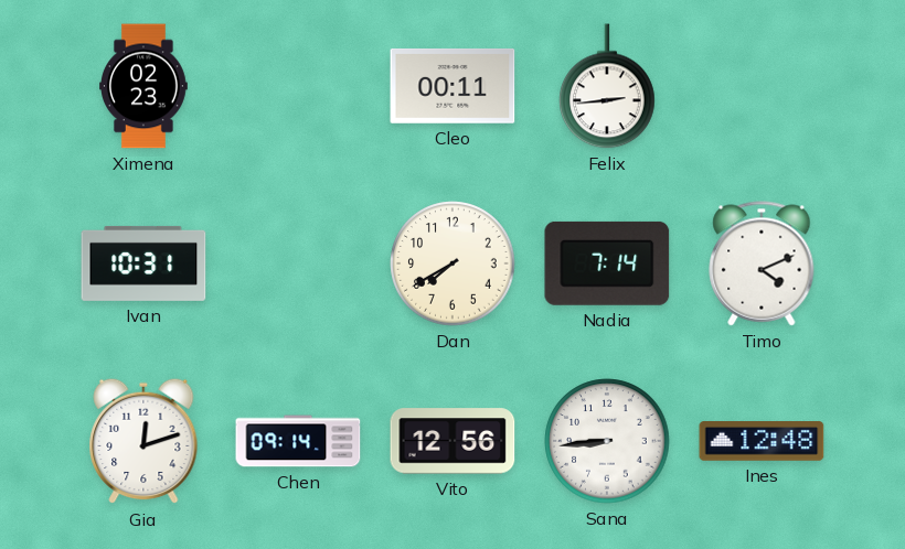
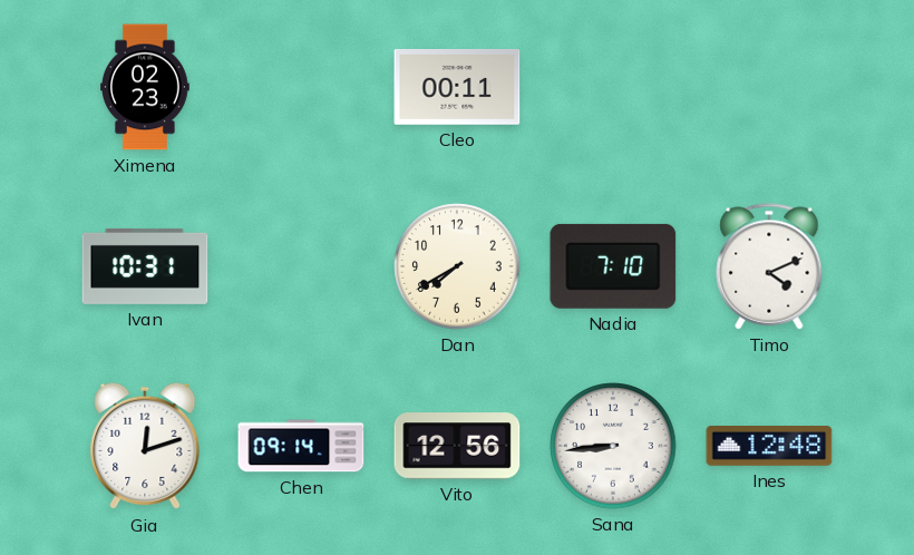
Felix: 2:44 -> none (608, 86)
Nadia: 7:14 -> 7:10 (613, 266)
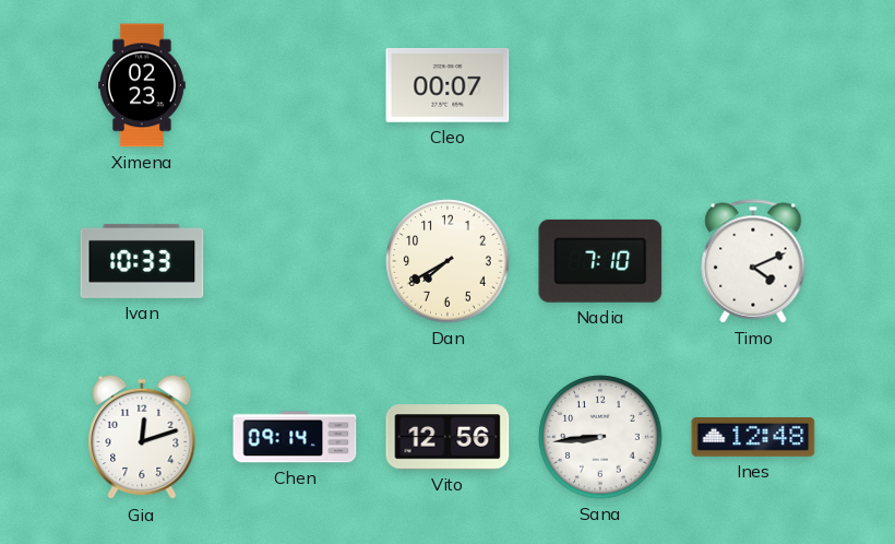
Cleo: 00:11 -> 00:07 (448, 85)
Ivan: 10:31 -> 10:33 (142, 261)
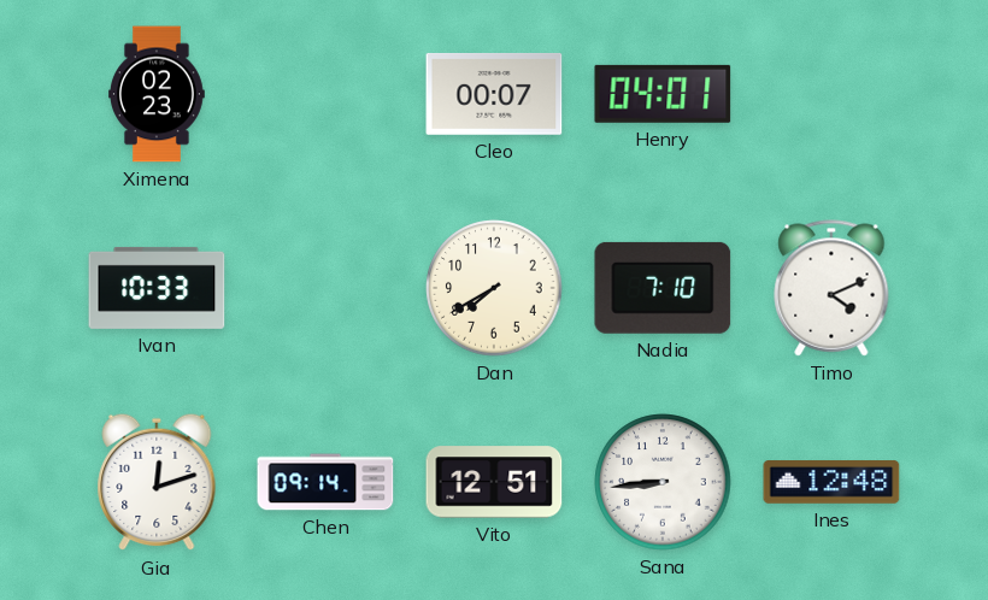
Henry: none -> 04:01 (663, 94)
Vito: 12:56 -> 12:51 (494, 482)
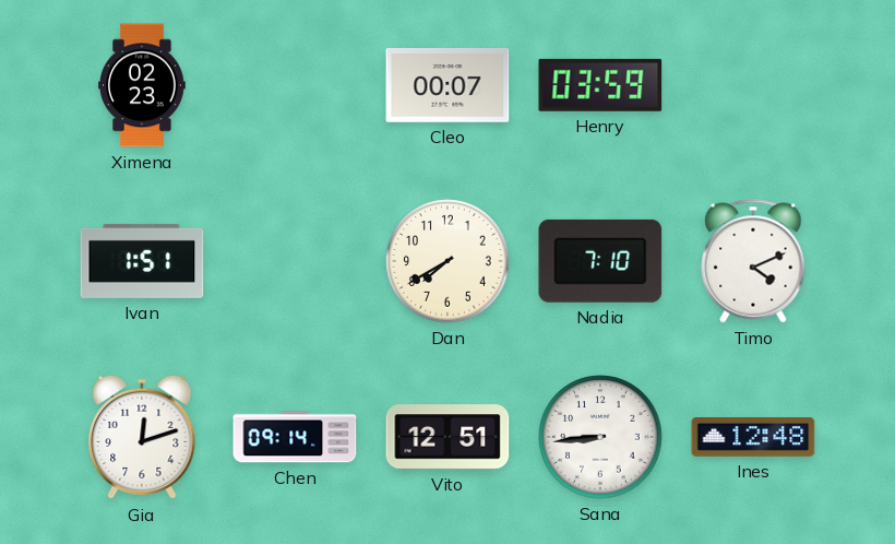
Henry: 04:01 -> 03:59 (600, 85)
Ivan: 10:33 -> 1:51 (142, 261)
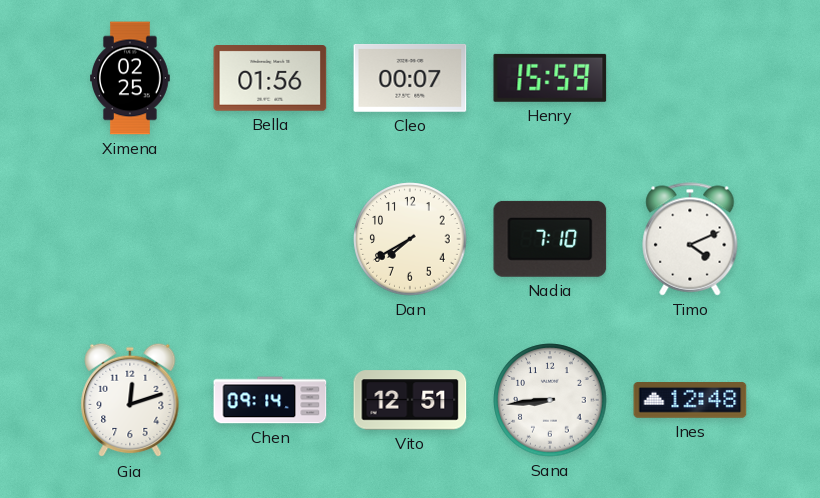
Ximena: 02:23 -> 02:25 (131, 78)
Bella: none -> 01:56 (270, 79)
Henry: 03:59 -> 15:59 (550, 78)
Ivan: 1:51 -> none (142, 261)
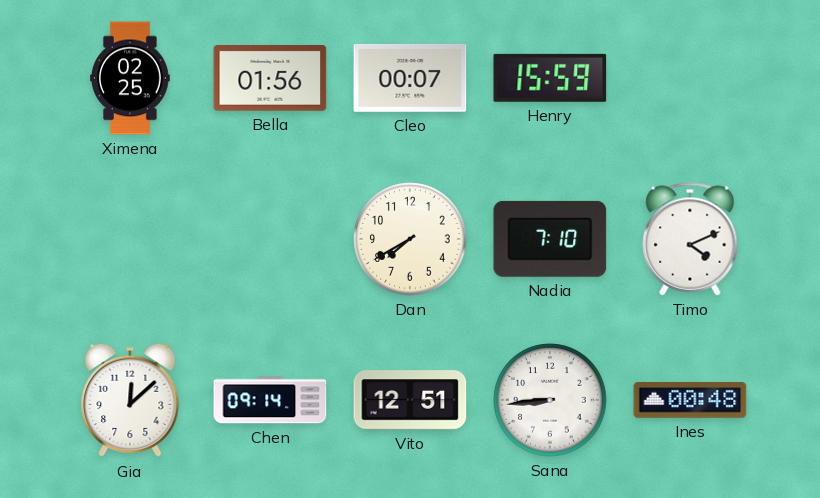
Gia: 12:12 -> 12:08 (130, 400)
Ines: 12:48 -> 00:48 (690, 401)
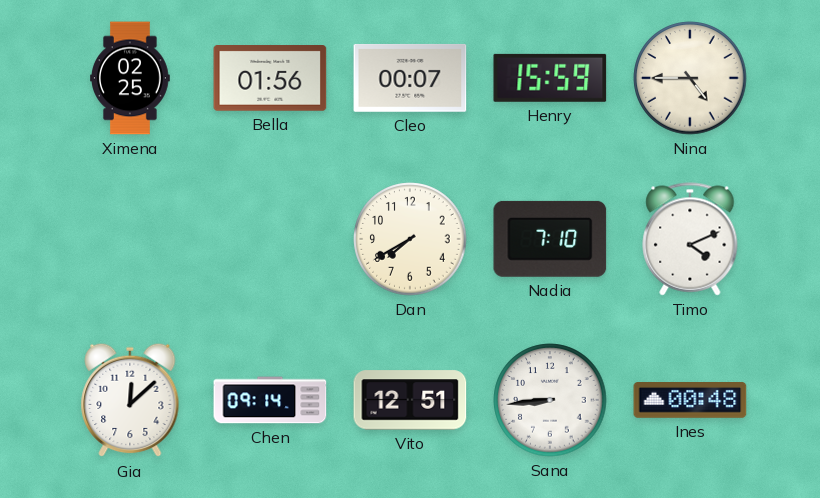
Nina: none -> 4:45 (690, 78)
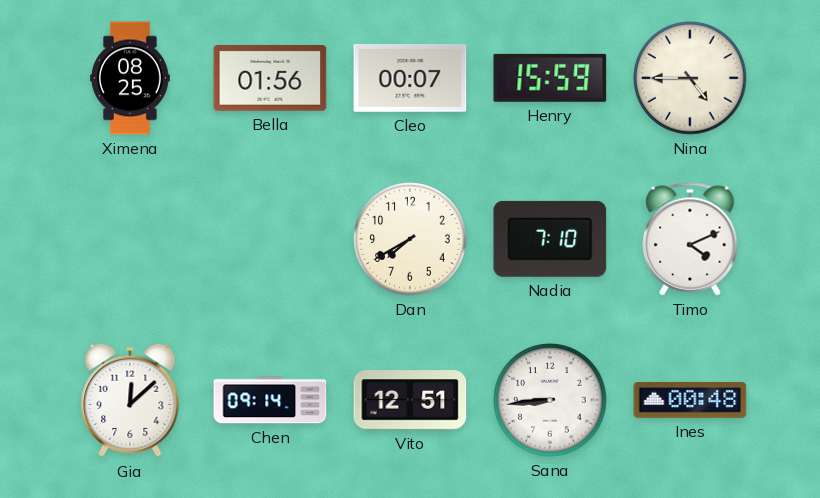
Ximena: 02:25 -> 08:25 (131, 78)
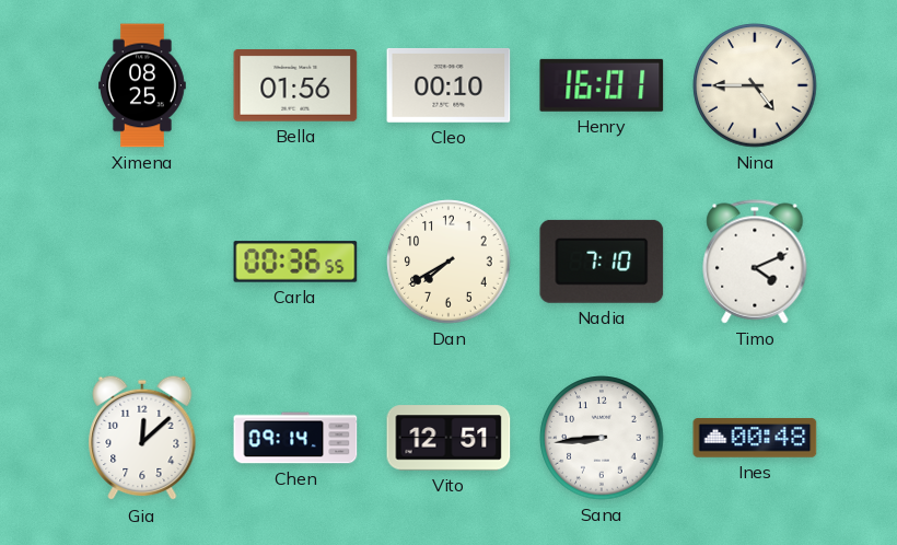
Cleo: 00:07 -> 00:10 (449, 85)
Henry: 15:59 -> 16:01 (602, 85)
Carla: none -> 00:36 (295, 262)
